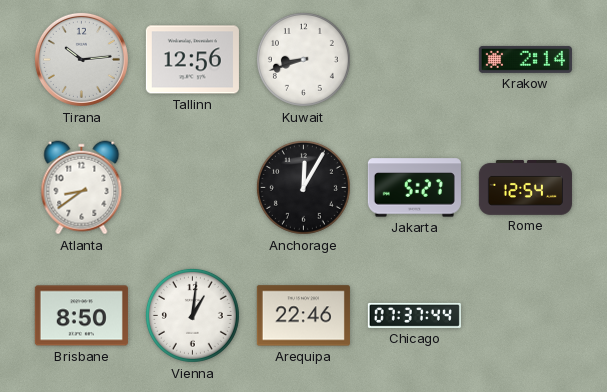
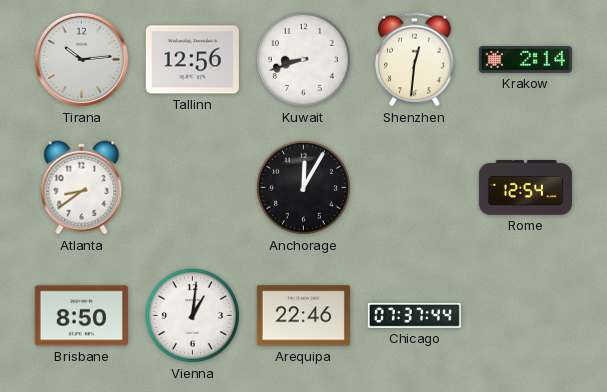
Shenzhen: none -> 12:31 (415, 60)
Jakarta: 5:27 -> none (414, 188)
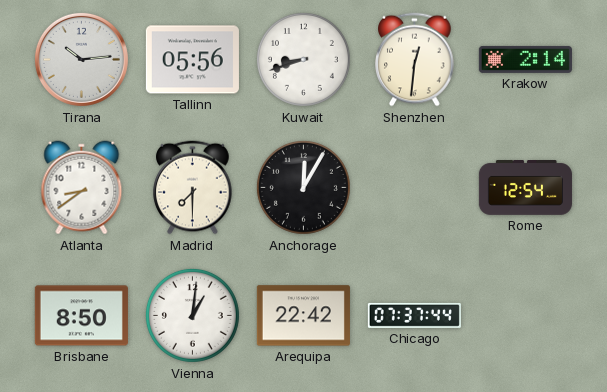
Tallinn: 12:56 -> 05:56 (192, 60)
Madrid: none -> 7:30 (193, 188)
Arequipa: 22:46 -> 22:42 (303, 316)
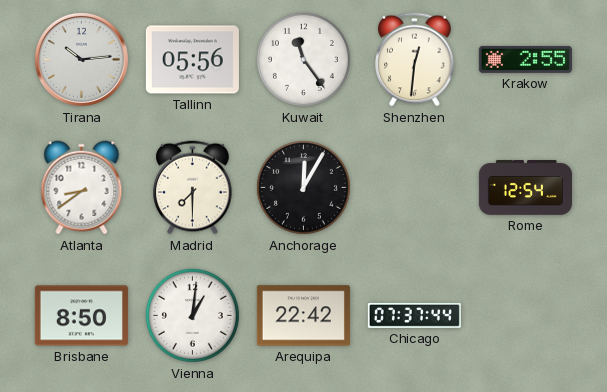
Kuwait: 8:42 -> 11:24 (303, 59)
Krakow: 2:14 -> 2:55 (525, 59)
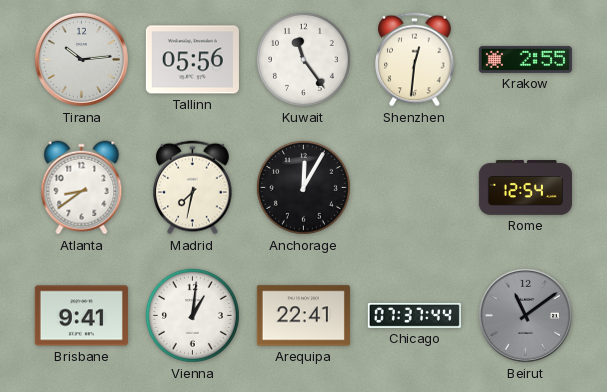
Madrid: 7:30 -> 7:32 (193, 188)
Brisbane: 8:50 -> 9:41 (81, 316)
Arequipa: 22:42 -> 22:41 (303, 316)
Beirut: none -> 11:09 (525, 315)
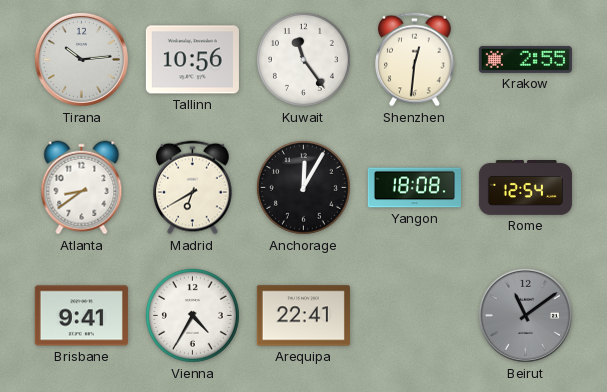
Tallinn: 05:56 -> 10:56 (192, 60)
Madrid: 7:32 -> 6:40 (193, 188)
Yangon: none -> 18:08 (414, 188)
Vienna: 1:01 -> 4:35 (192, 315)
Chicago: 07:37 -> none (414, 315)
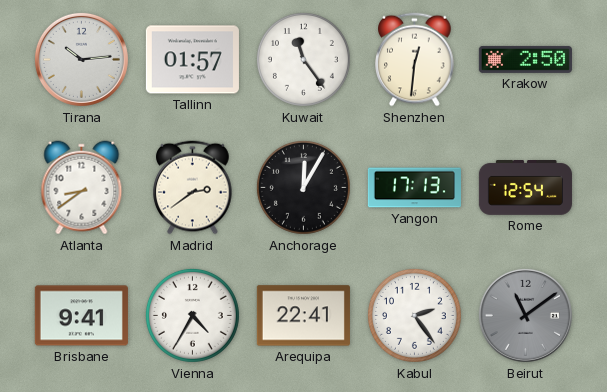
Tallinn: 10:56 -> 01:57 (192, 60)
Krakow: 2:55 -> 2:50 (525, 59)
Madrid: 6:40 -> 2:39 (193, 188)
Yangon: 18:08 -> 17:13 (414, 188)
Kabul: none -> 2:24 (414, 315)
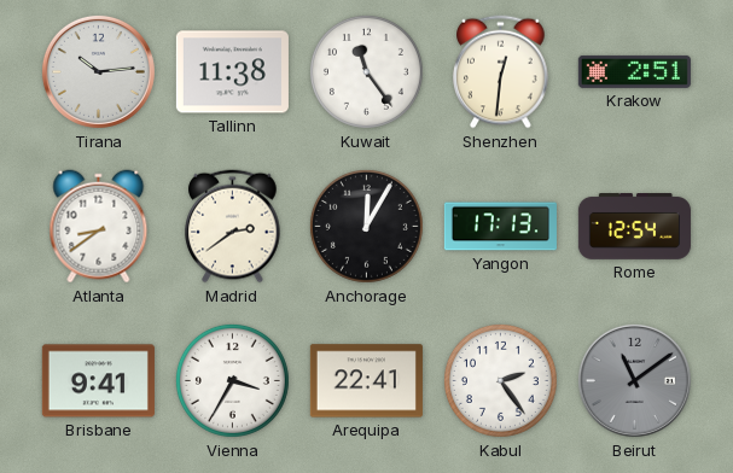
Tallinn: 01:57 -> 11:38 (232, 72)
Krakow: 2:50 -> 2:51 (634, 71)
Vienna: 4:35 -> 3:35 (232, 380)
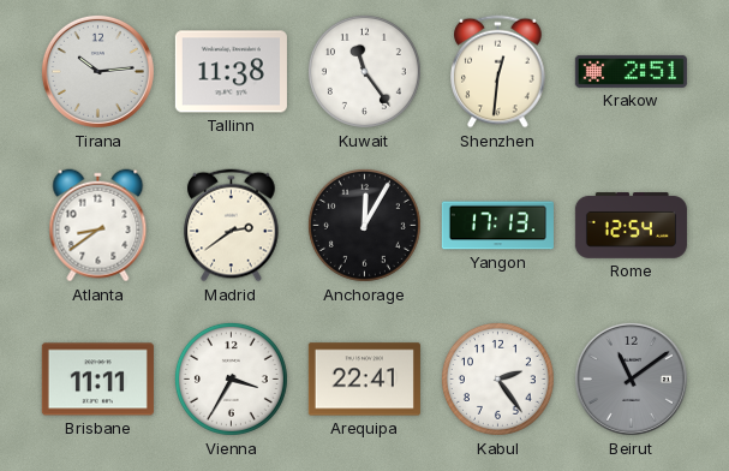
Brisbane: 9:41 -> 11:11 (97, 380)
